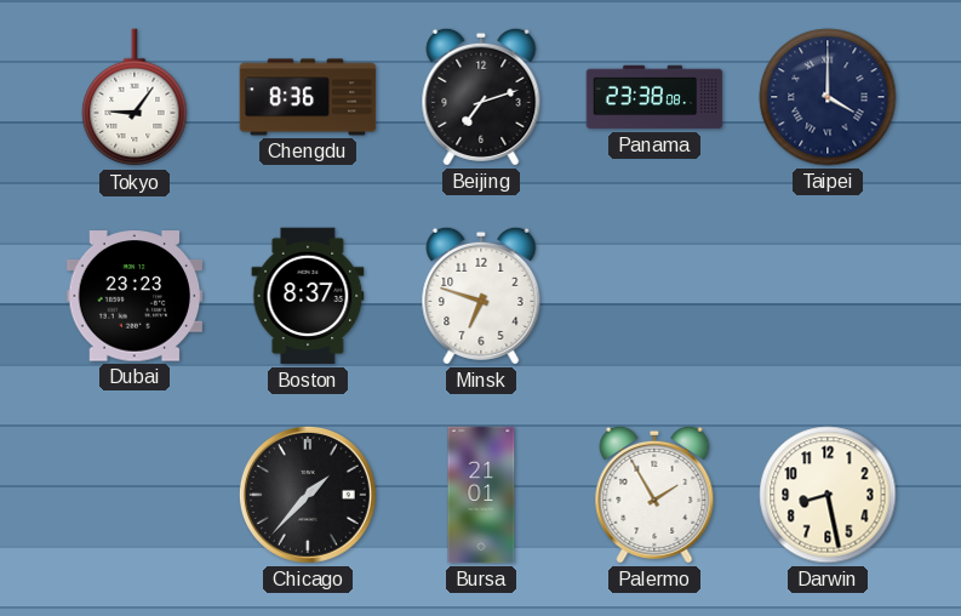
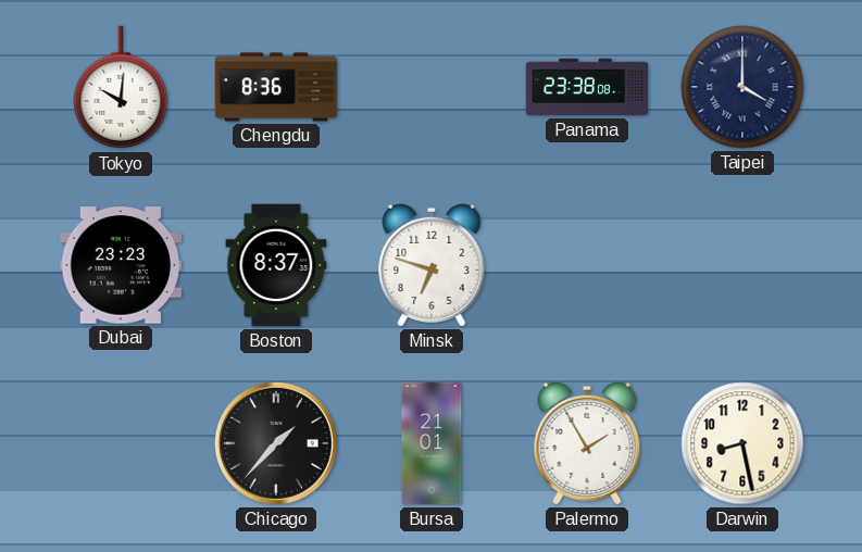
Tokyo: 9:06 -> 10:01 (121, 88)
Beijing: 7:12 -> none (481, 97)
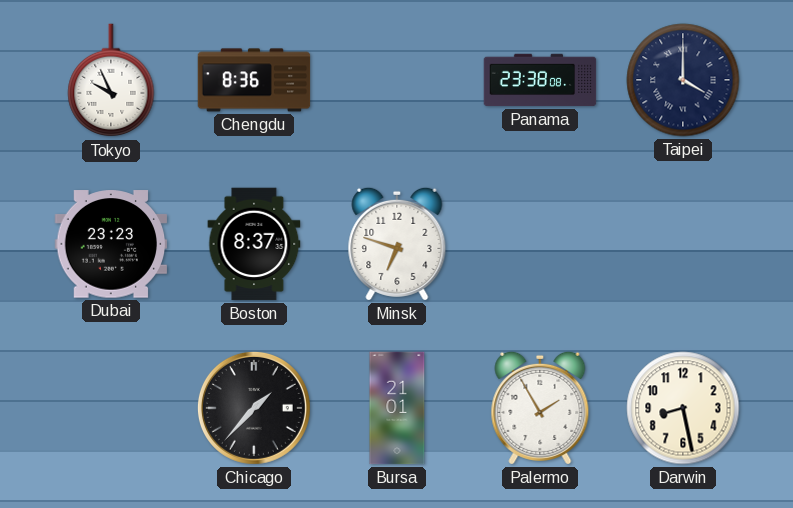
Tokyo: 10:01 -> 9:56 (111, 81)
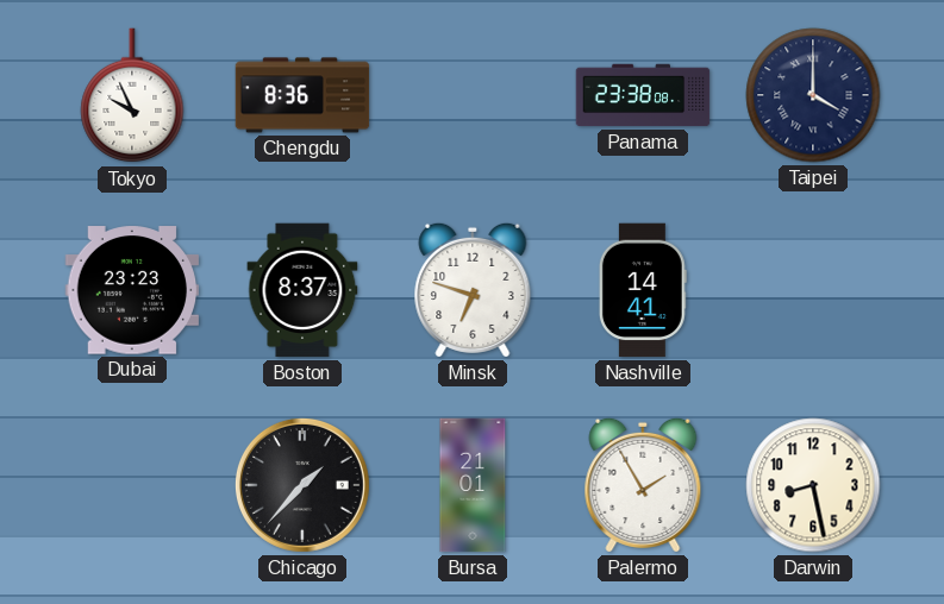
Nashville: none -> 14:41 (643, 290)
